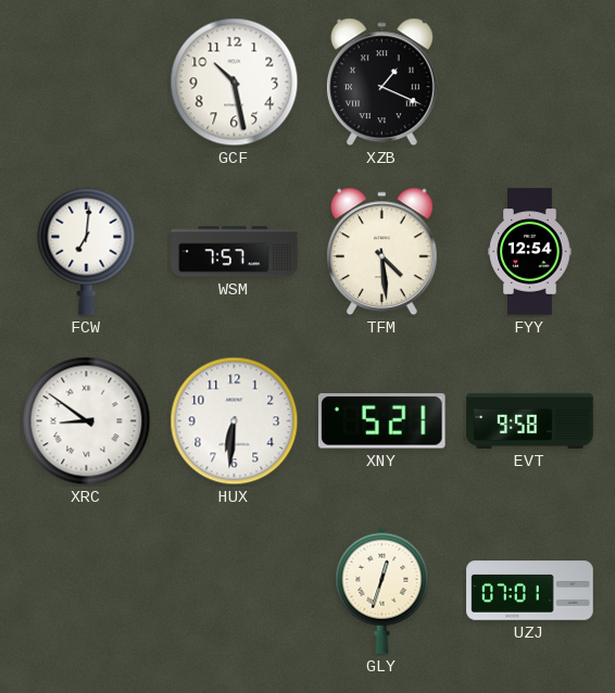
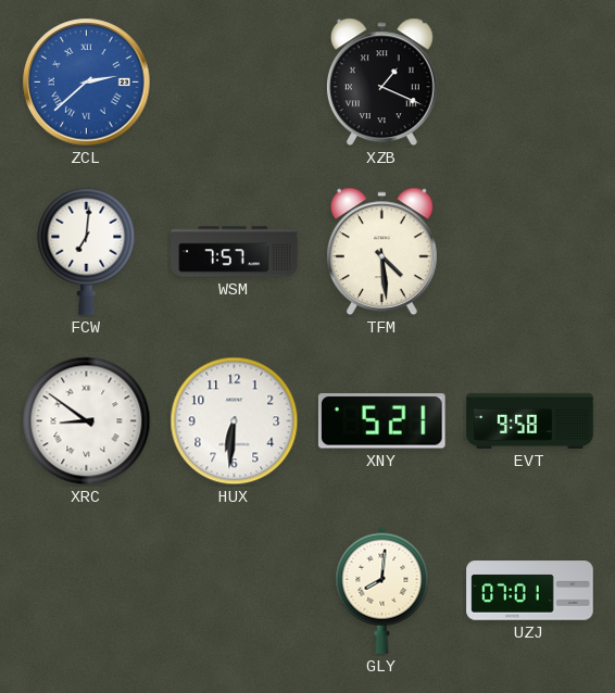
ZCL: none -> 2:38 (87, 83)
GCF: 10:28 -> none (235, 83)
FYY: 12:54 -> none (530, 252)
GLY: 12:33 -> 8:01 (382, 590)
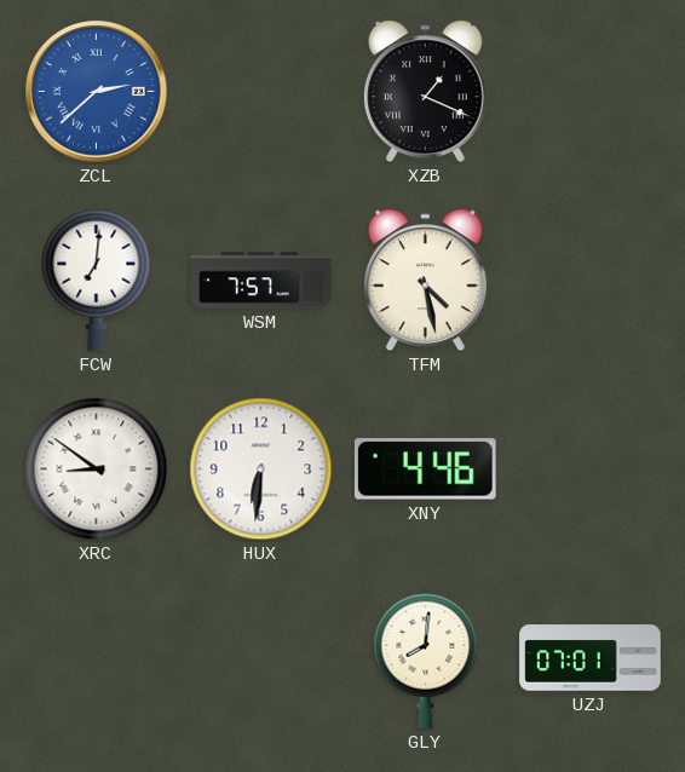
TFM: 4:29 -> 4:28 (425, 281)
XNY: 5:21 -> 4:46 (425, 469)
EVT: 9:58 -> none (530, 420)
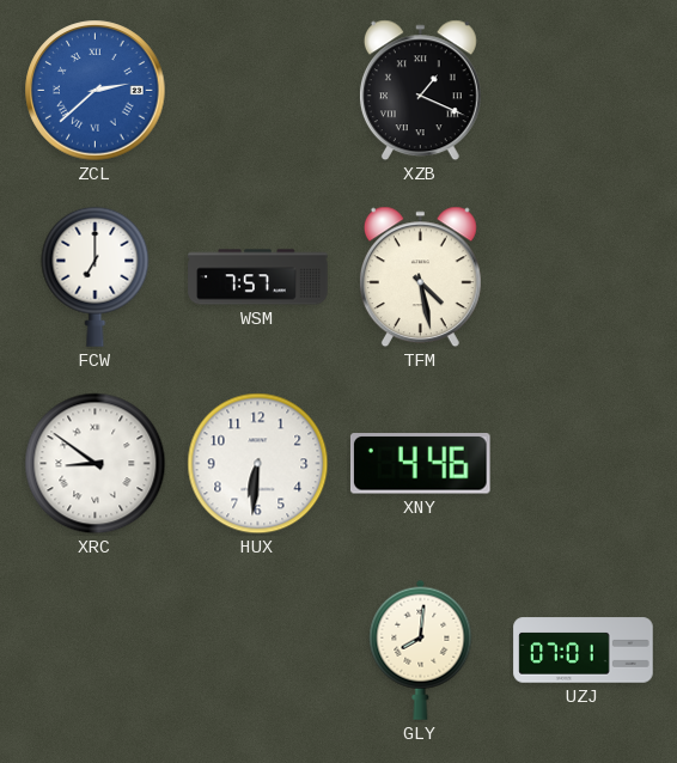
FCW: 7:01 -> 7:00 (96, 276)
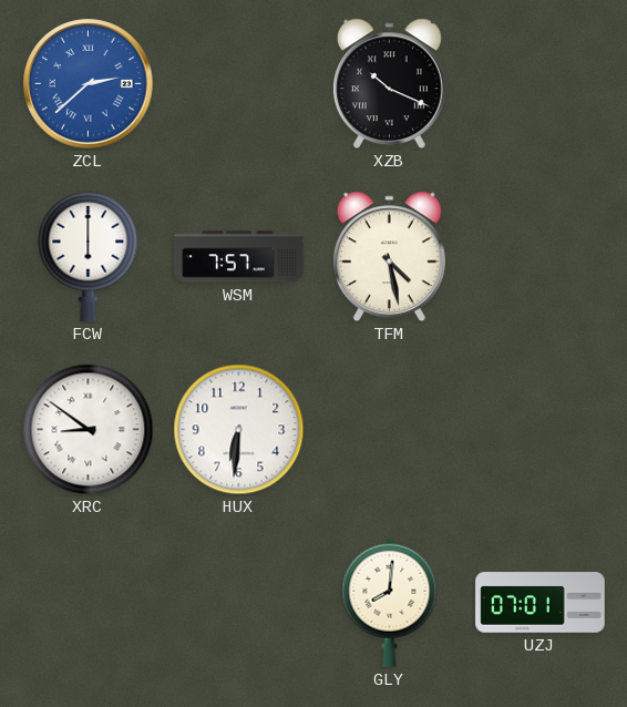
XZB: 1:19 -> 10:19 (389, 84)
FCW: 7:00 -> 6:00 (89, 256)
XNY: 4:46 -> none (420, 464)
